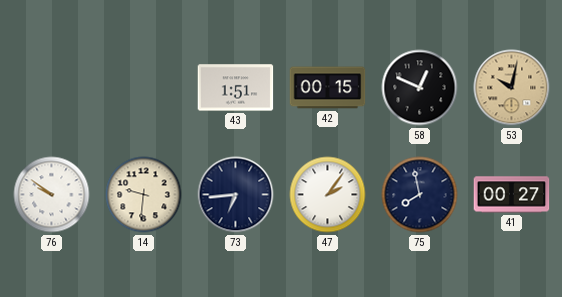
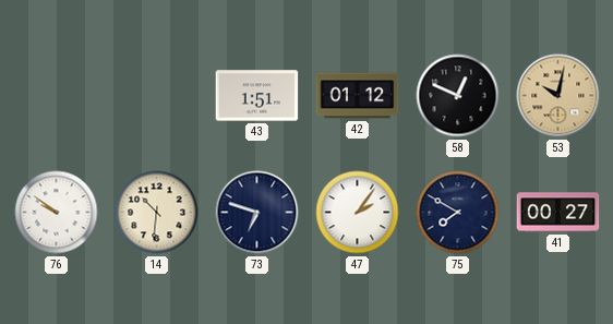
42: 00:15 -> 01:12 (358, 96)
14: 9:31 -> 10:31 (157, 213)
73: 6:44 -> 6:48 (257, 213)
75: 7:58 -> 7:50 (458, 213)
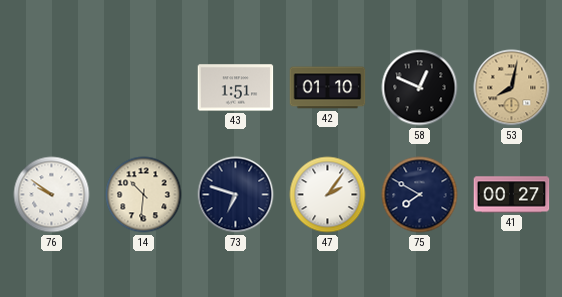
42: 01:12 -> 01:10 (328, 88)
53: 10:02 -> 8:02 (512, 88)
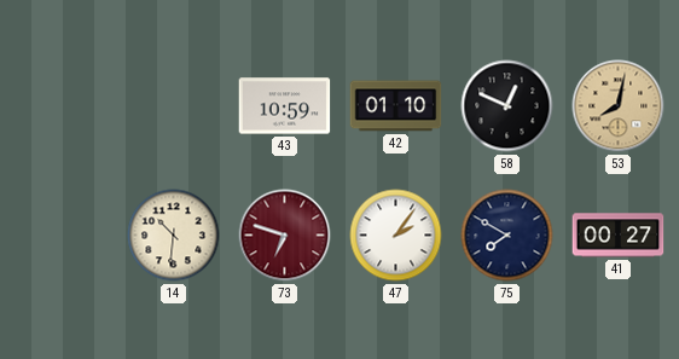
43: 1:51 -> 10:59 (285, 106)
76: 9:51 -> none (52, 195)
73 dial: navy -> burgundy (285, 236)
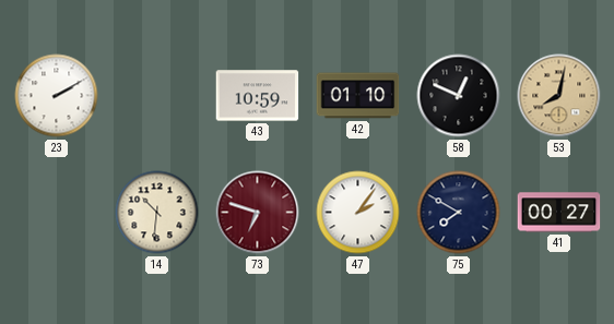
23: none -> 2:10 (57, 96)
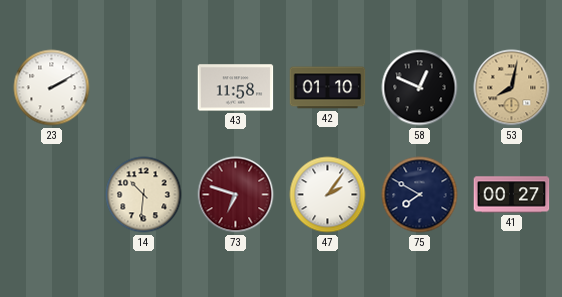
43: 10:59 -> 11:58 (236, 88)
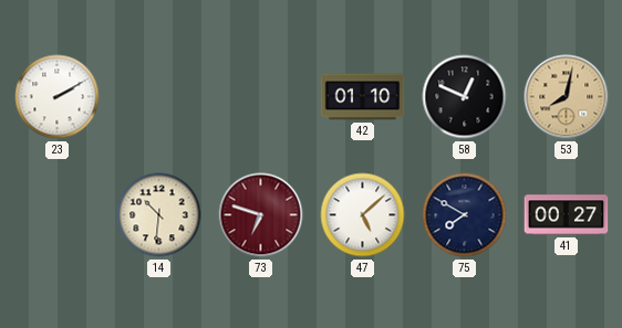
43: 11:58 -> none (236, 88)
47: 2:06 -> 5:08 (363, 215)
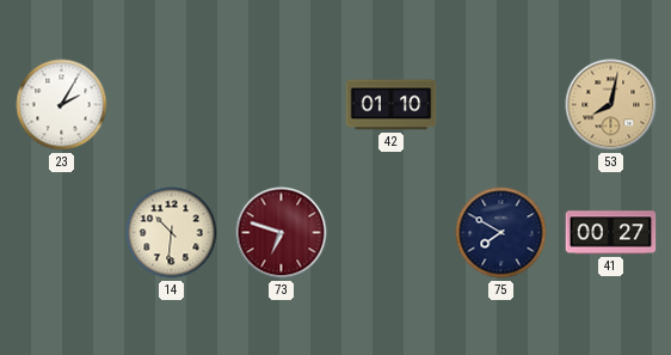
23: 2:10 -> 2:05 (62, 105)
58: 12:49 -> none (465, 97)
47: 5:08 -> none (363, 215)
